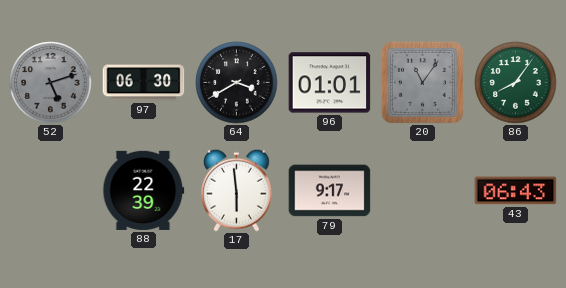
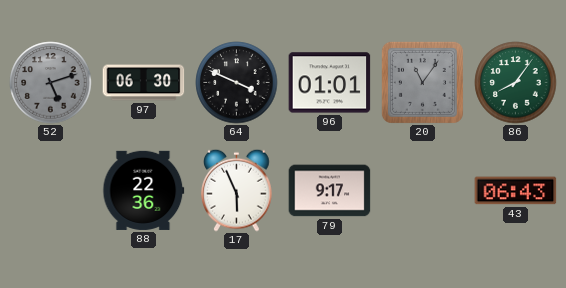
64: 3:40 -> 3:49 (237, 83)
88: 22:39 -> 22:36 (144, 190)
17: 5:59 -> 5:56 (237, 190)
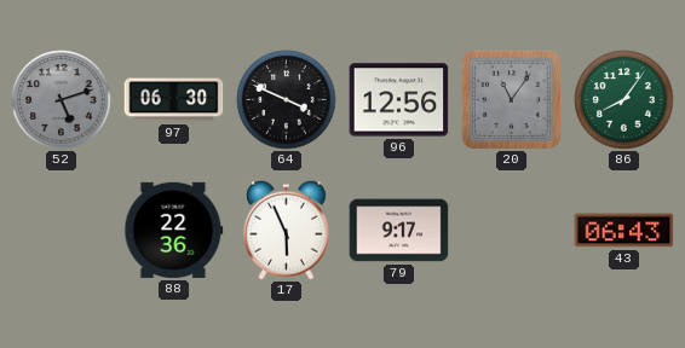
96: 01:01 -> 12:56 (399, 100)
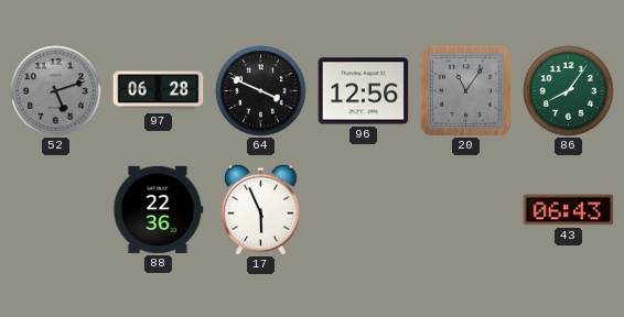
97: 06:30 -> 06:28 (159, 91)
79: 9:17 -> none (399, 231)
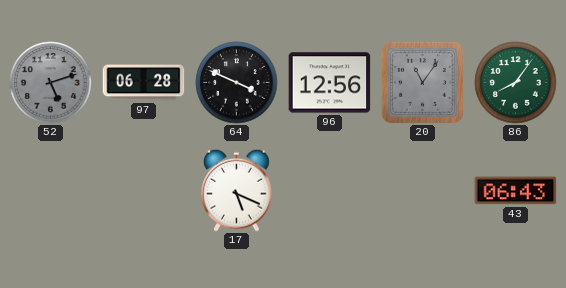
88: 22:36 -> none (159, 209)
17: 5:56 -> 5:19 (237, 190)
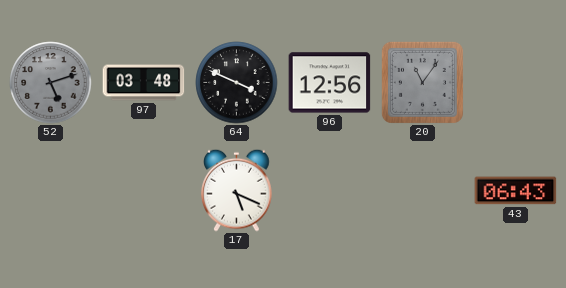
97: 06:28 -> 03:48 (144, 83)
86: 8:06 -> none (516, 83)
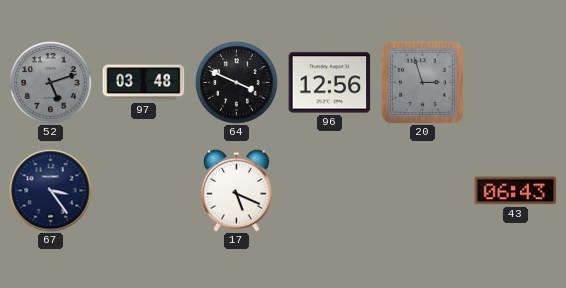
20: 11:06 -> 2:57 (422, 82)
67: none -> 3:24 (51, 191)
